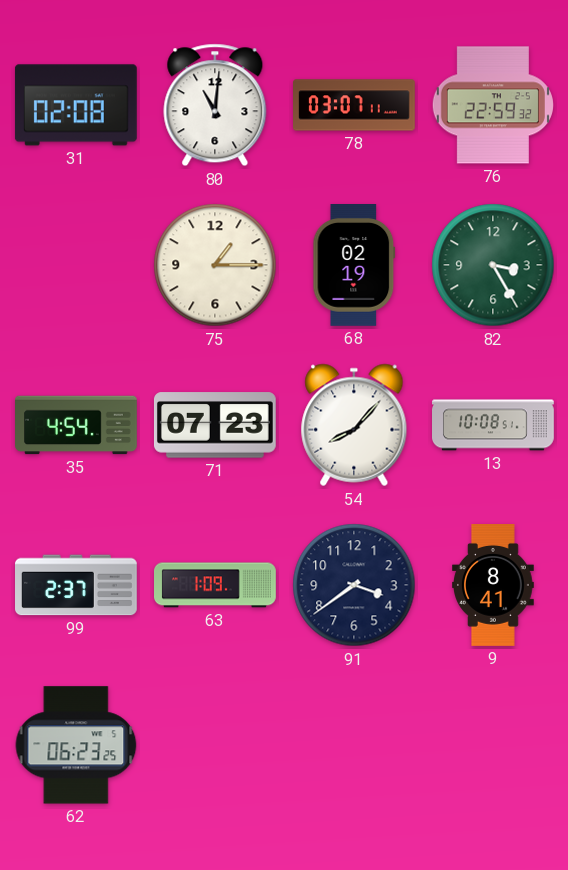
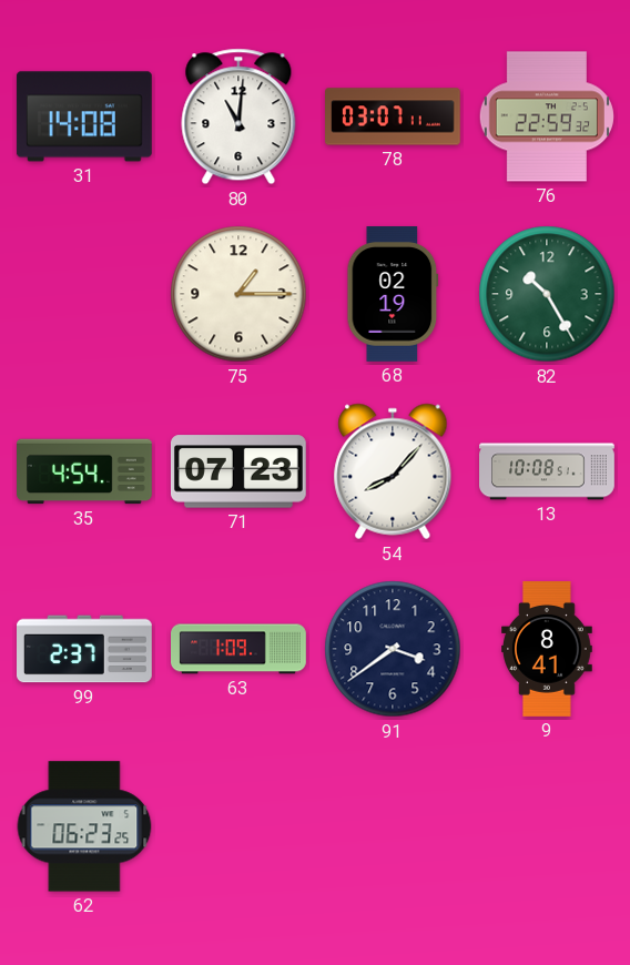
31: 02:08 -> 14:08 (84, 116)
82: 3:25 -> 10:25 (547, 294)
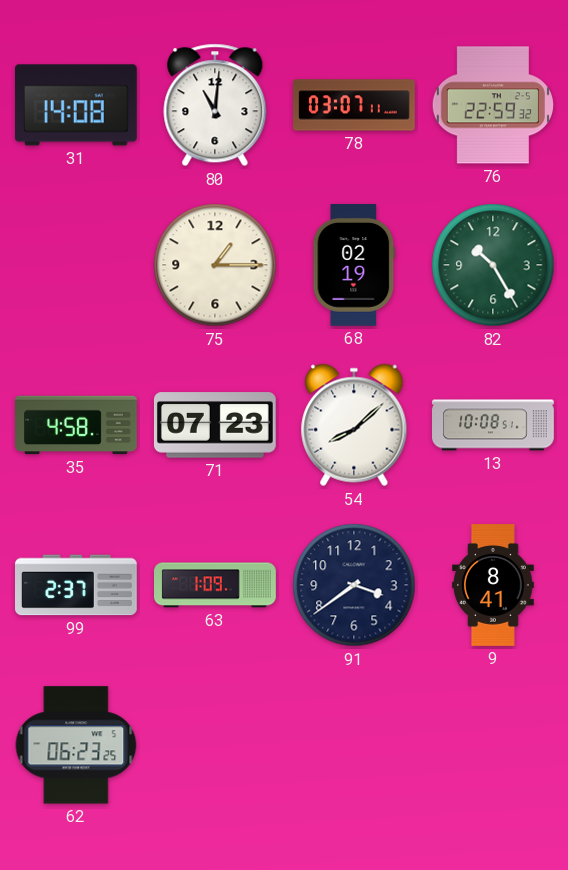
35: 4:54 -> 4:58 (77, 425)
54: 8:07 -> 8:08 (354, 425)
